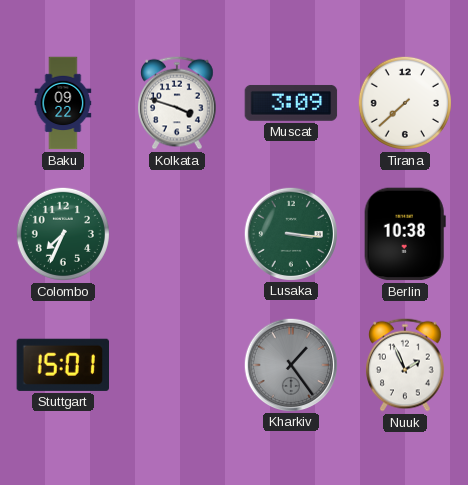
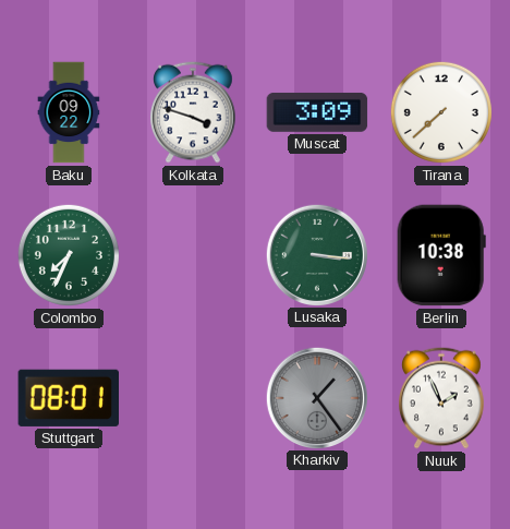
Stuttgart: 15:01 -> 08:01 (68, 398)
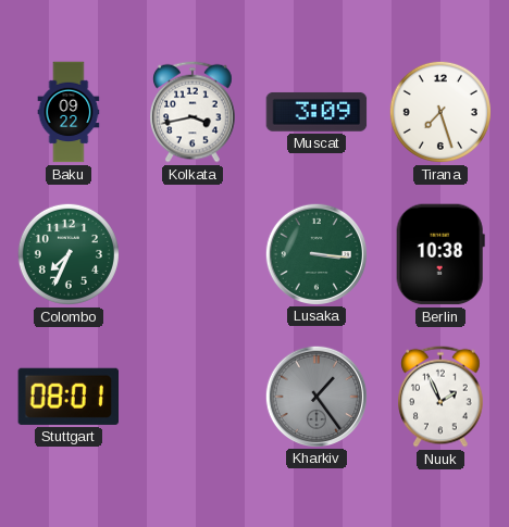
Kolkata: 3:48 -> 3:43 (194, 112)
Tirana: 7:38 -> 7:27 (440, 112)
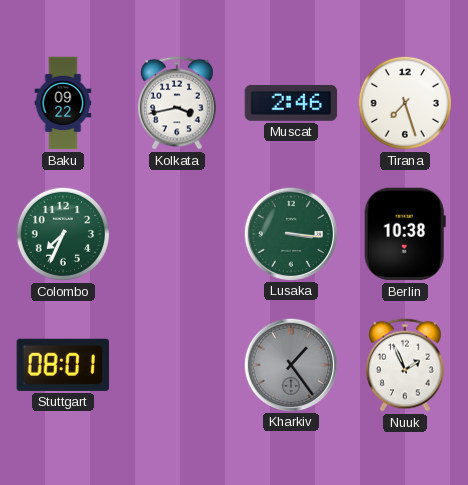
Muscat: 3:09 -> 2:46 (291, 103)
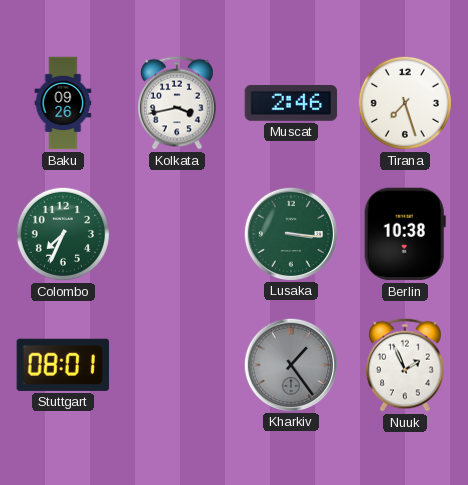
Baku: 09:22 -> 09:26 (63, 103)
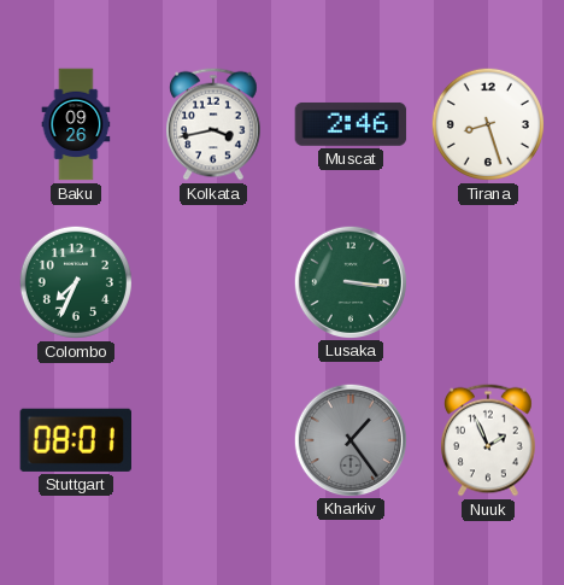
Tirana: 7:27 -> 8:27 (488, 124)
Berlin: 10:38 -> none (405, 234)
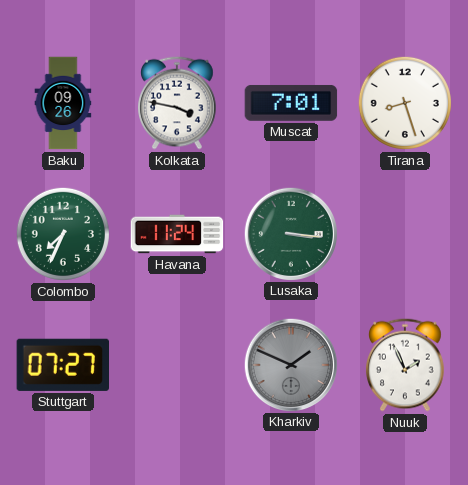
Kolkata: 3:43 -> 3:47 (178, 103)
Muscat: 2:46 -> 7:01 (291, 103)
Havana: none -> 11:24 (177, 234)
Stuttgart: 08:01 -> 07:27 (62, 365)
Kharkiv: 1:24 -> 1:49 (290, 364)
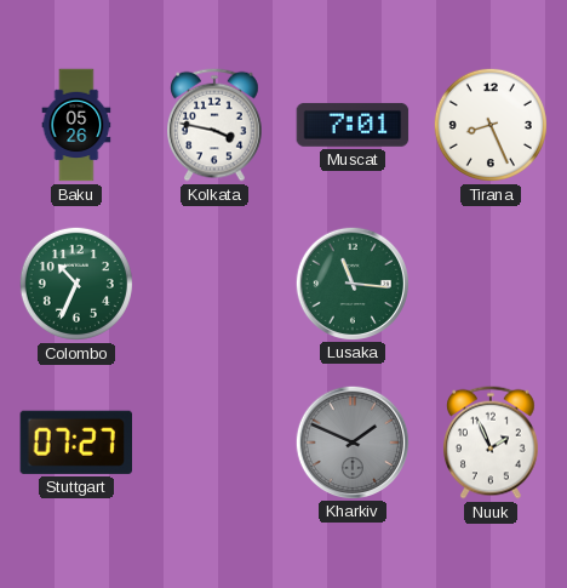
Baku: 09:26 -> 05:26 (76, 125)
Tirana: 8:27 -> 8:26 (491, 125)
Colombo: 7:34 -> 10:34 (76, 284)
Havana: 11:24 -> none (177, 234)
Lusaka: 3:16 -> 11:16 (351, 282)
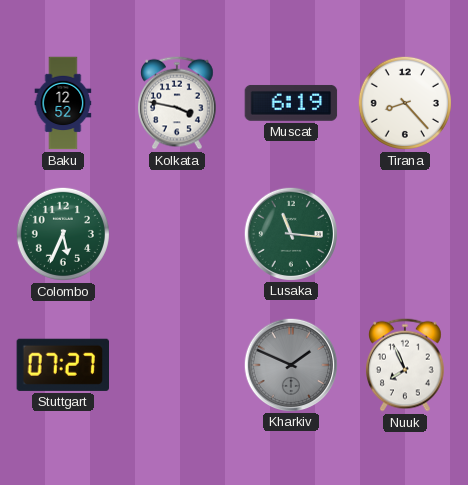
Baku: 05:26 -> 12:52 (63, 103)
Muscat: 7:01 -> 6:19 (291, 103)
Tirana: 8:26 -> 8:23 (405, 103)
Colombo: 10:34 -> 5:34 (63, 234)
Nuuk: 1:56 -> 7:56 (406, 365)
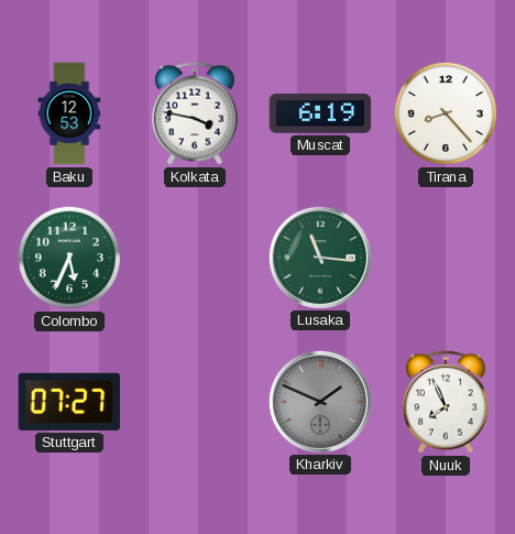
Baku: 12:52 -> 12:53 (69, 113)
